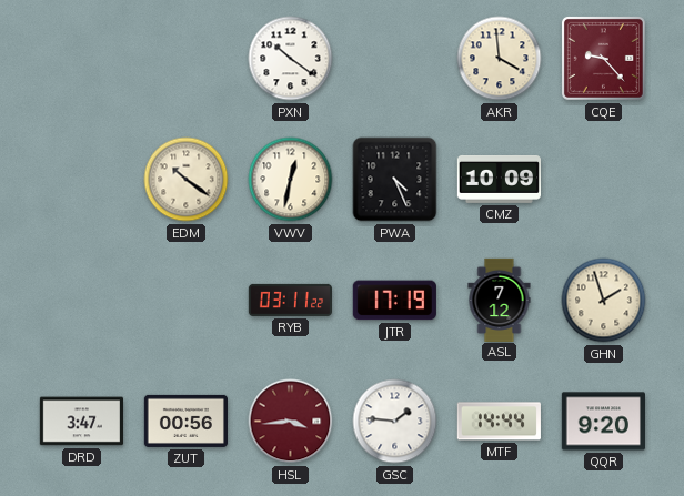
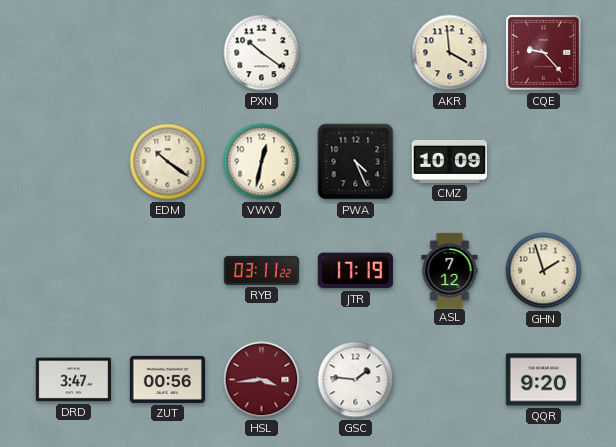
MTF: 14:44 -> none (499, 422)
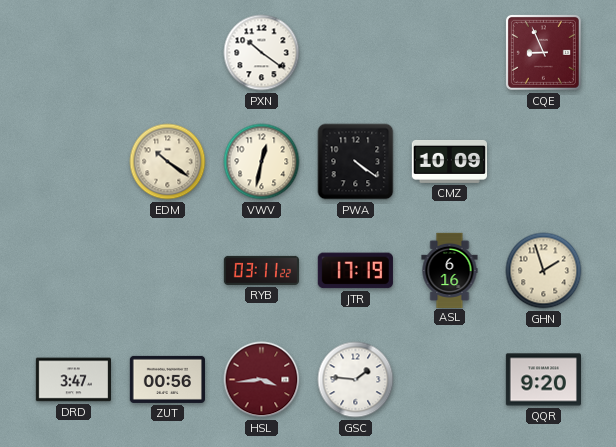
AKR: 3:59 -> none (450, 53)
CQE: 9:23 -> 8:56 (543, 52)
PWA: 4:26 -> 4:21 (356, 162)
ASL: 7:12 -> 6:16 (450, 270)
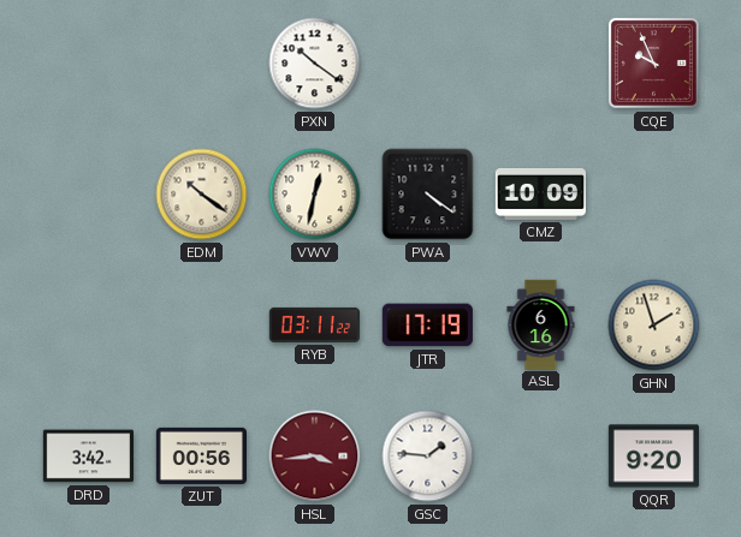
CQE: 8:56 -> 9:56 (653, 62)
DRD: 3:47 -> 3:42 (88, 457)
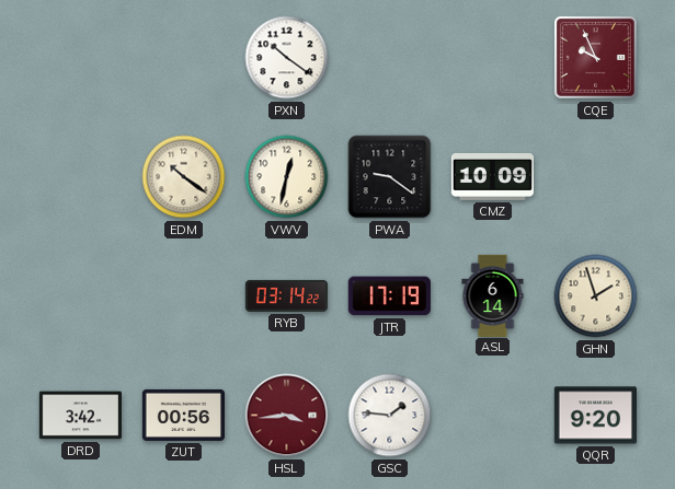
PWA: 4:21 -> 9:21 (390, 177)
RYB: 03:11 -> 03:14 (286, 295)
ASL: 6:16 -> 6:14 (493, 295)
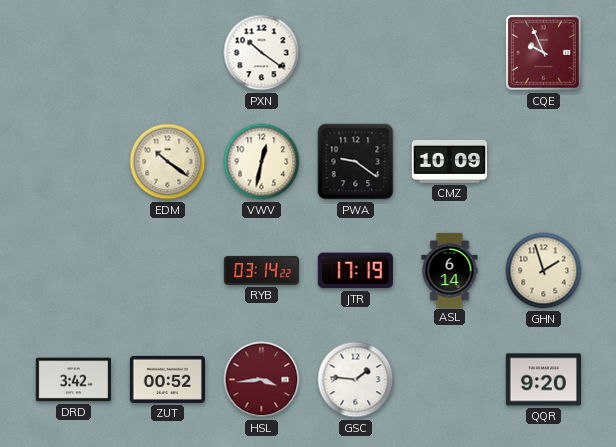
ZUT: 00:56 -> 00:52 (167, 379)
